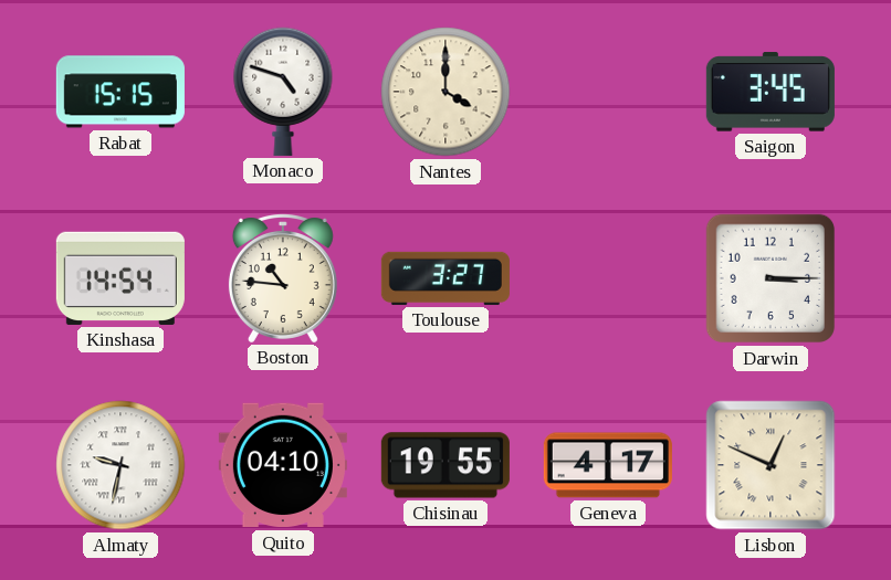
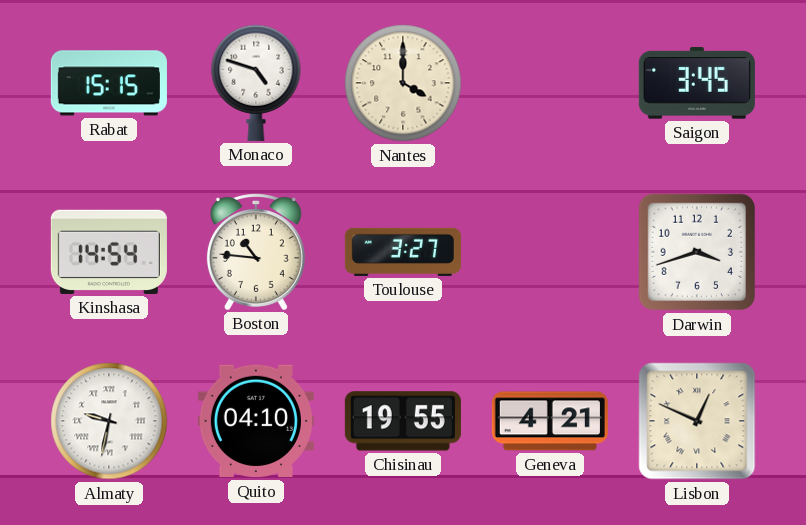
Darwin: 3:15 -> 3:42 (697, 252)
Geneva: 4:17 -> 4:21 (550, 421)
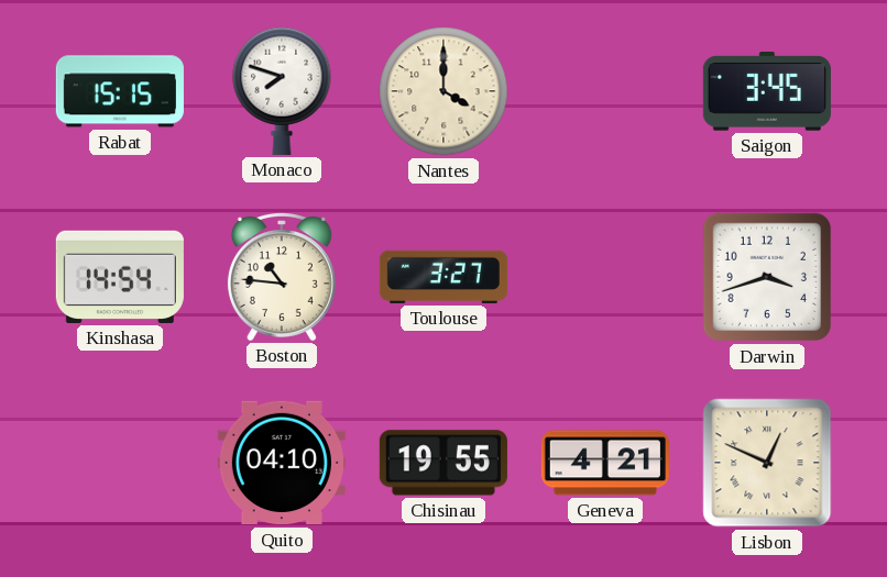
Monaco: 4:48 -> 7:48 (282, 91)
Almaty: 9:32 -> none (109, 421)
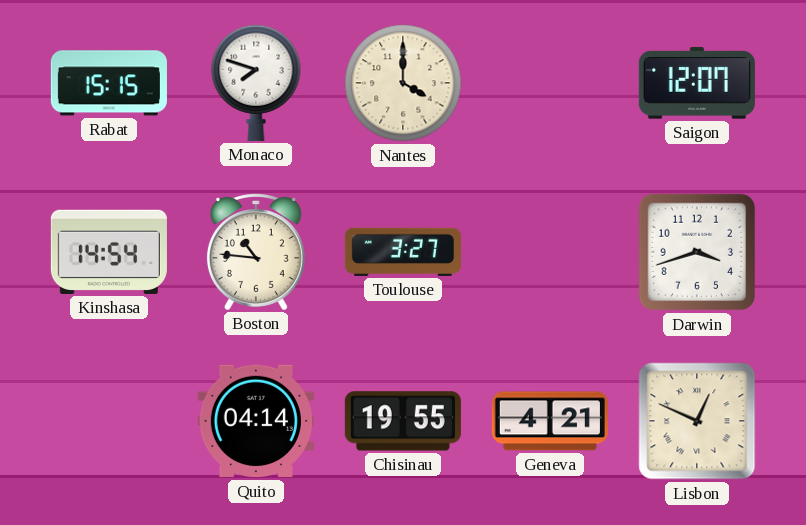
Saigon: 3:45 -> 12:07 (697, 83)
Quito: 04:10 -> 04:14 (256, 421)
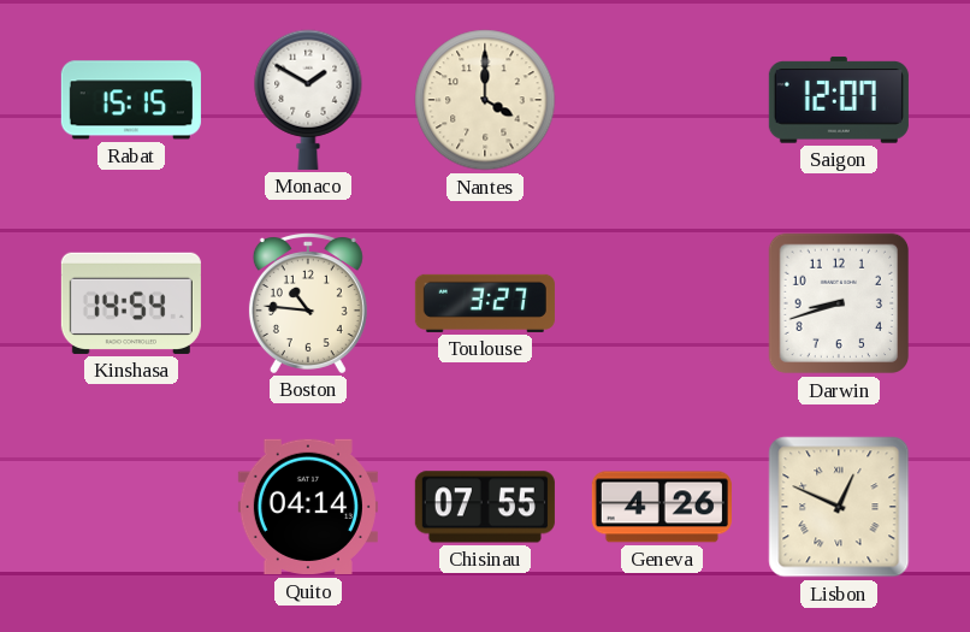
Monaco: 7:48 -> 1:50 (308, 100)
Darwin: 3:42 -> 8:42 (839, 303)
Chisinau: 19:55 -> 07:55 (485, 507)
Geneva: 4:21 -> 4:26 (662, 507)
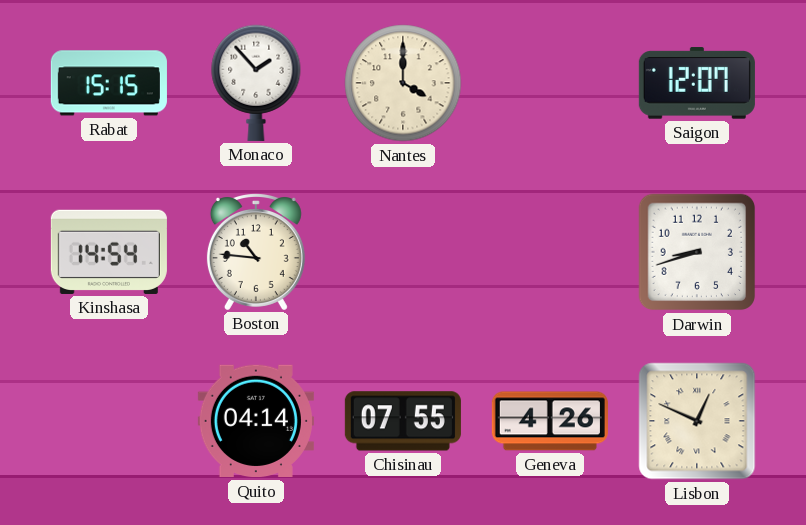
Monaco: 1:50 -> 1:53 (256, 83)
Toulouse: 3:27 -> none (485, 303)
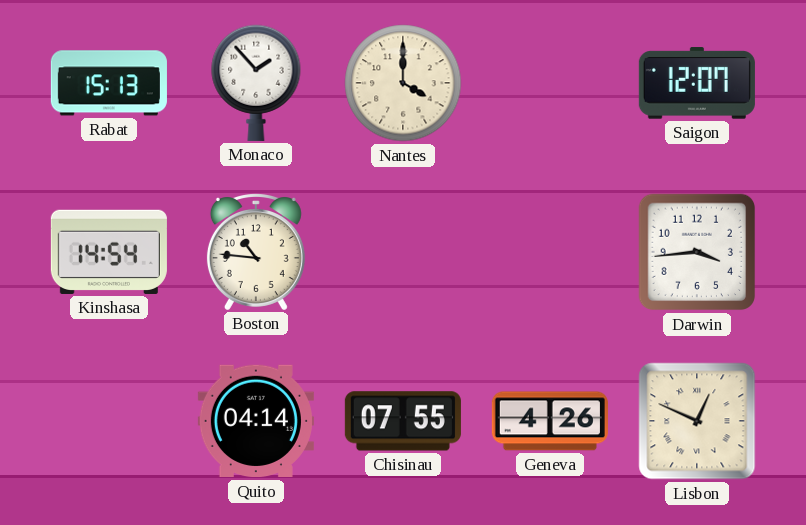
Rabat: 15:15 -> 15:13 (109, 83)
Darwin: 8:42 -> 3:44 (697, 252)
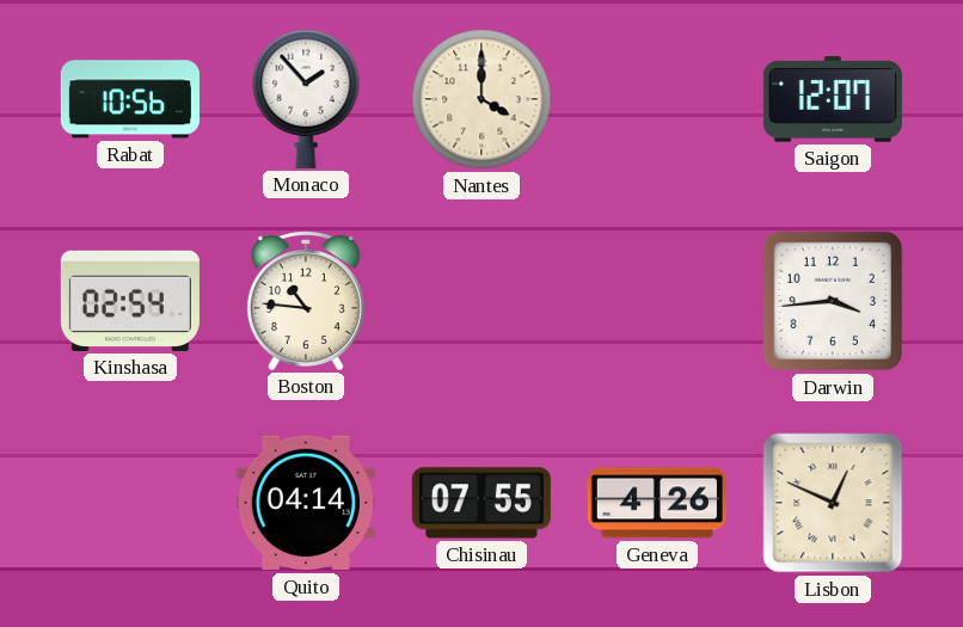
Rabat: 15:13 -> 10:56 (130, 99)
Kinshasa: 14:54 -> 02:54 (130, 301)
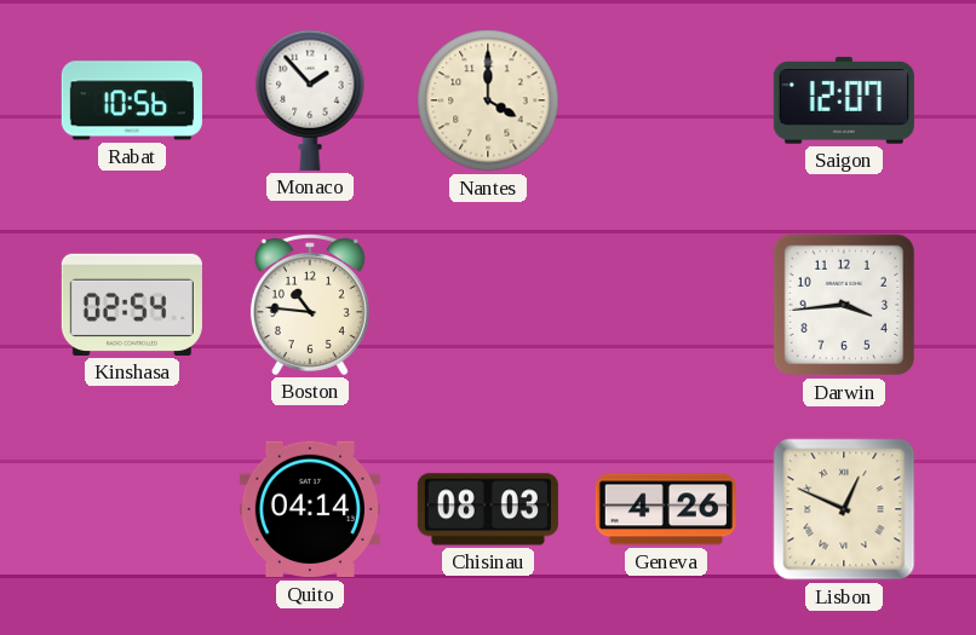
Chisinau: 07:55 -> 08:03 (488, 509)
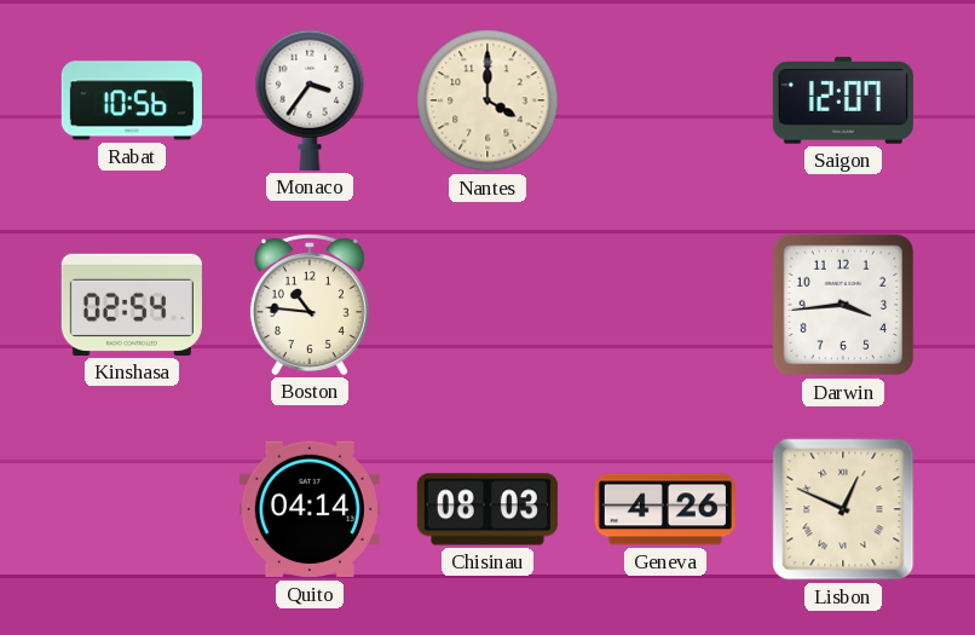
Monaco: 1:53 -> 3:36 (310, 100)
